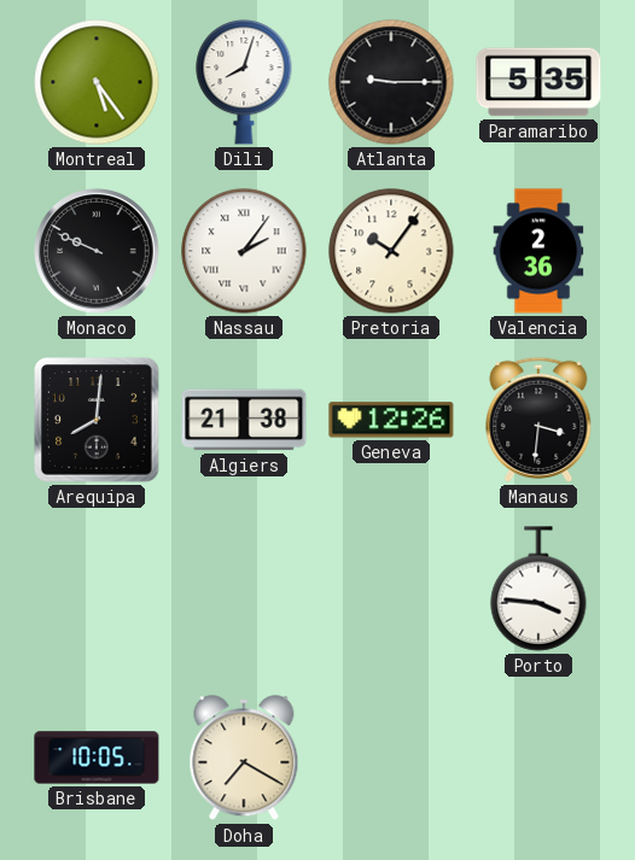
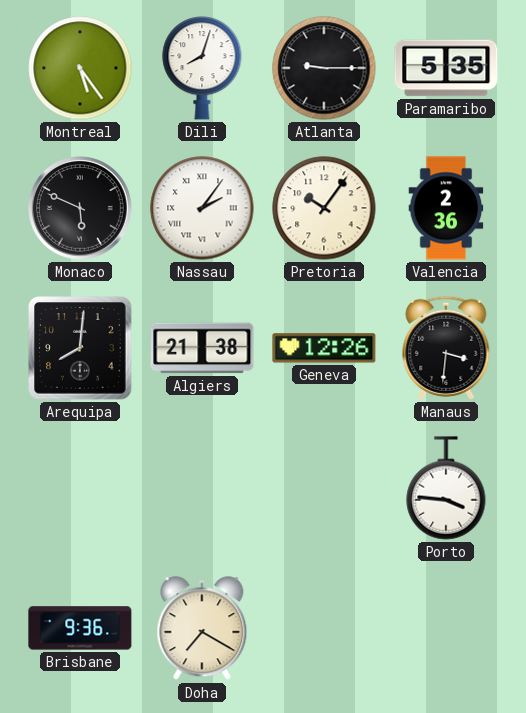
Monaco: 9:49 -> 5:49 (80, 208)
Brisbane: 10:05 -> 9:36 (80, 628)
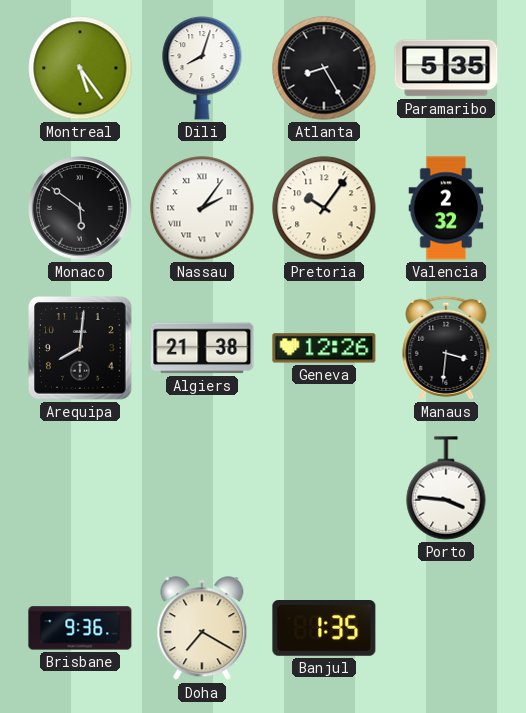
Atlanta: 9:15 -> 8:25 (324, 68)
Monaco: 5:49 -> 5:51 (80, 208)
Valencia: 2:36 -> 2:32 (446, 208)
Banjul: none -> 1:35 (324, 629)
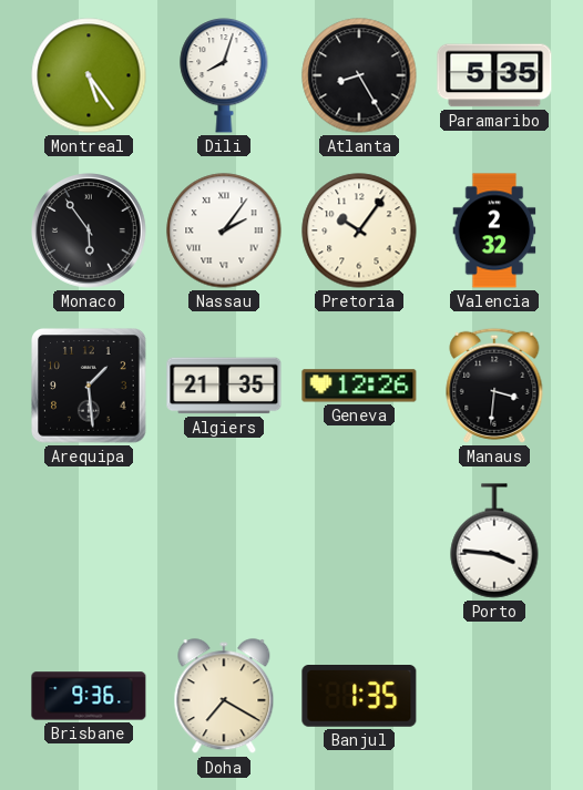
Monaco: 5:51 -> 5:54 (89, 230)
Arequipa: 8:01 -> 1:29 (89, 386)
Algiers: 21:38 -> 21:35 (224, 386)
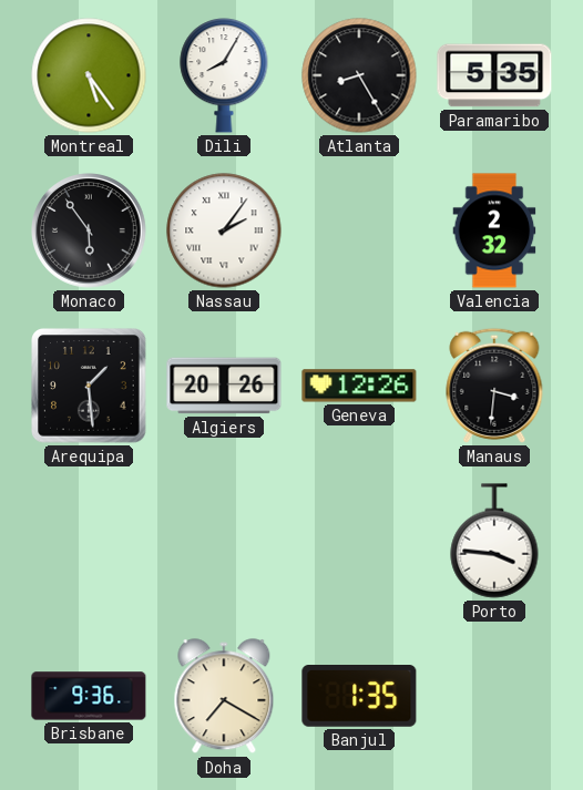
Dili: 8:03 -> 8:05 (224, 76)
Pretoria: 10:06 -> none (359, 230)
Algiers: 21:35 -> 20:26 (224, 386)
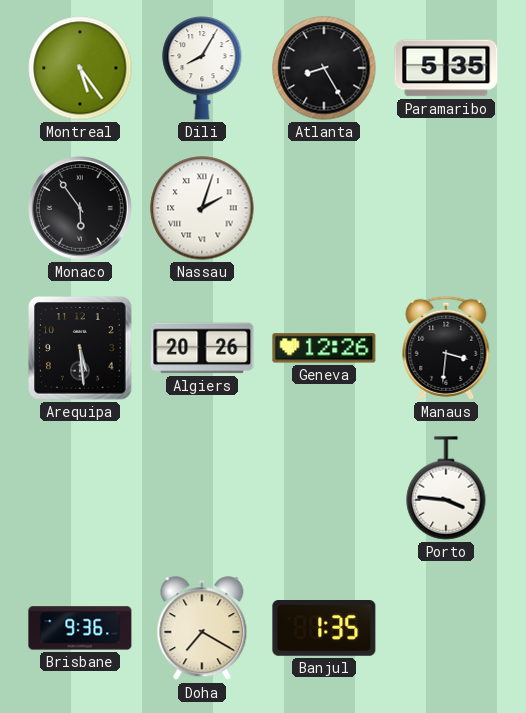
Nassau: 2:06 -> 2:03 (202, 208)
Valencia: 2:32 -> none (494, 230)
Arequipa: 1:29 -> 5:29 (80, 348)
